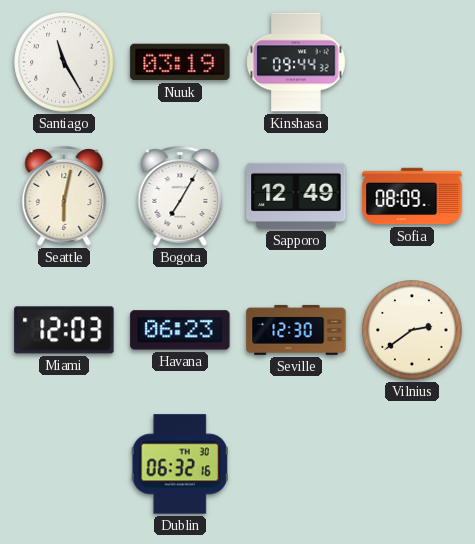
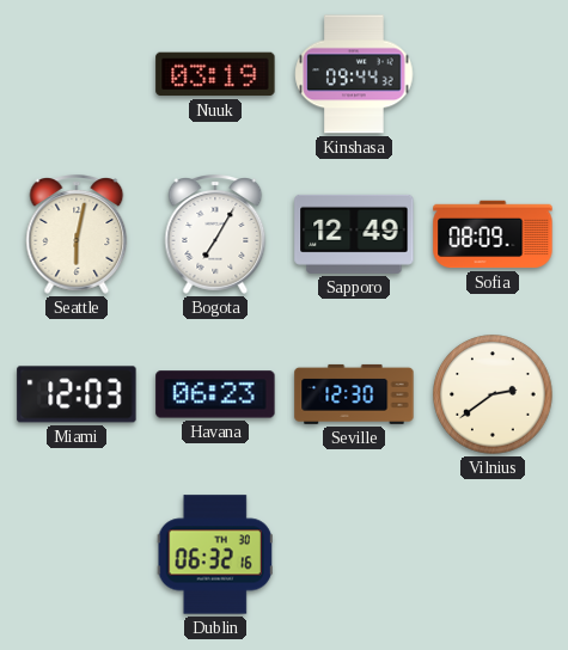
Santiago: 11:25 -> none (64, 62)
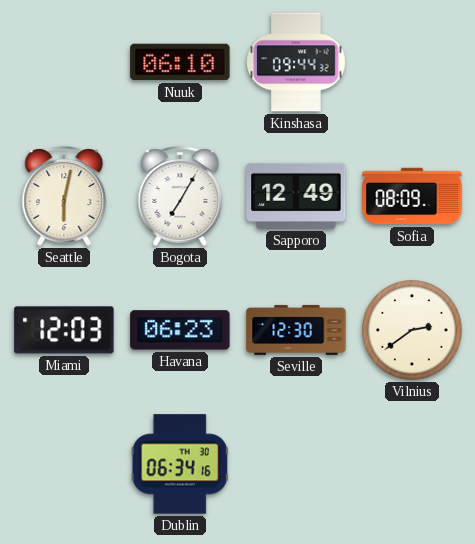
Nuuk: 03:19 -> 06:10 (180, 62)
Dublin: 06:32 -> 06:34 (180, 464)
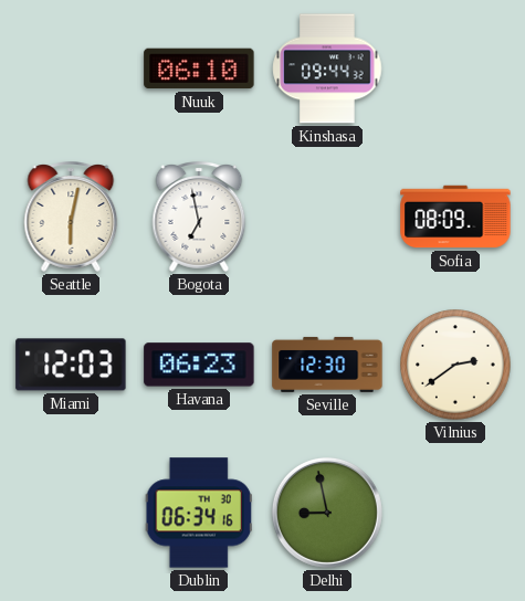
Bogota: 7:05 -> 6:58 (199, 218)
Sapporo: 12:49 -> none (296, 196)
Delhi: none -> 8:58 (327, 513)
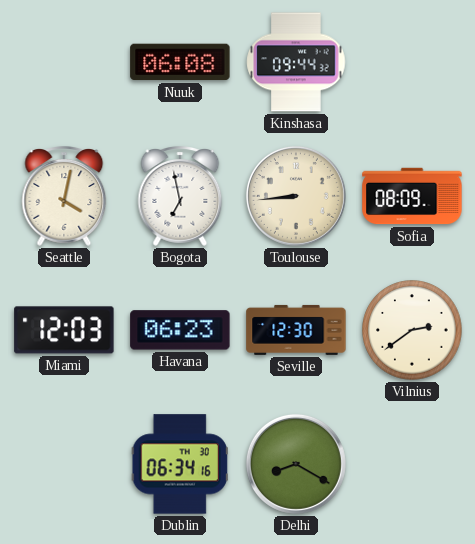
Nuuk: 06:10 -> 06:08 (180, 62)
Seattle: 6:02 -> 4:02 (64, 197)
Toulouse: none -> 8:44 (296, 196)
Delhi: 8:58 -> 8:20 (296, 464)
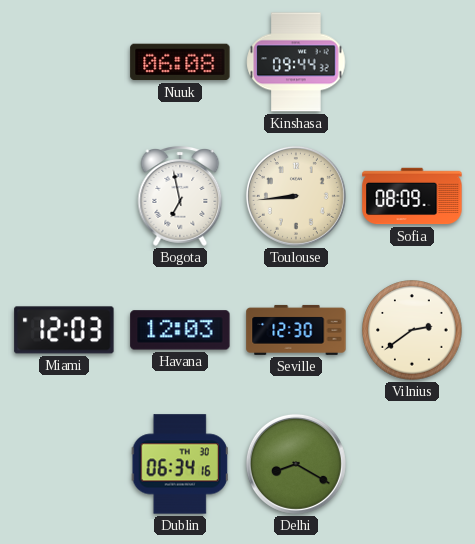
Seattle: 4:02 -> none (64, 197)
Havana: 06:23 -> 12:03 (180, 330)
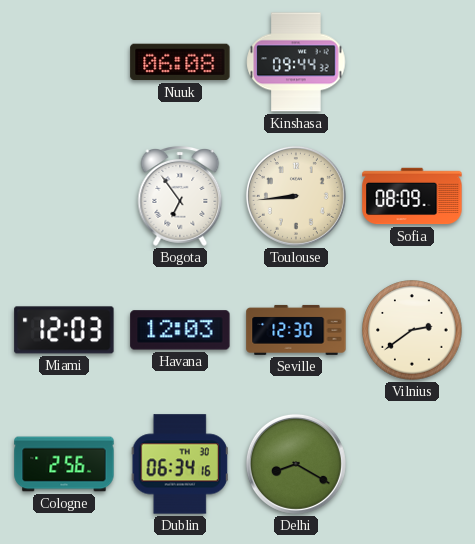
Bogota: 6:58 -> 6:54 (180, 197)
Cologne: none -> 2:56 (64, 464)
